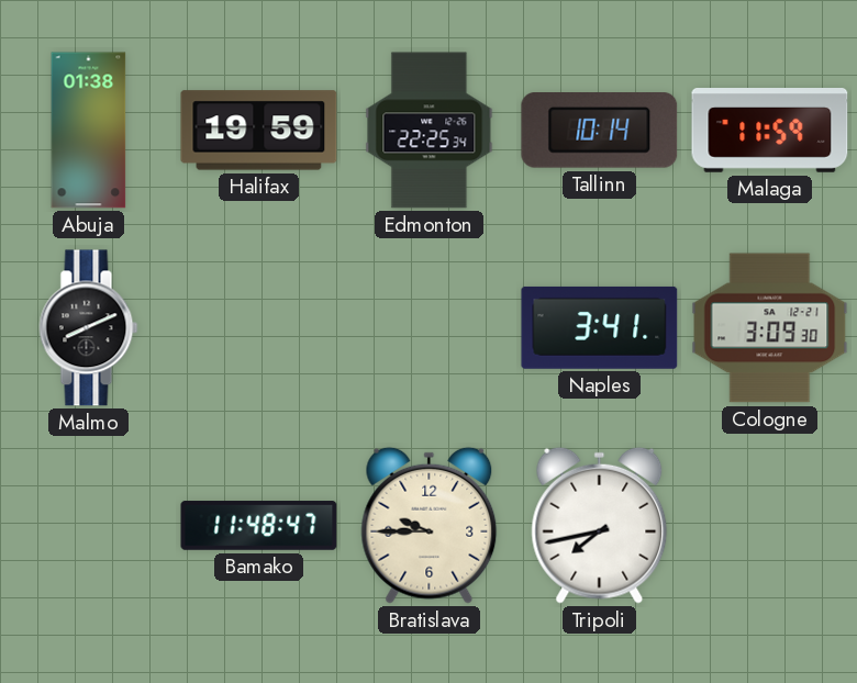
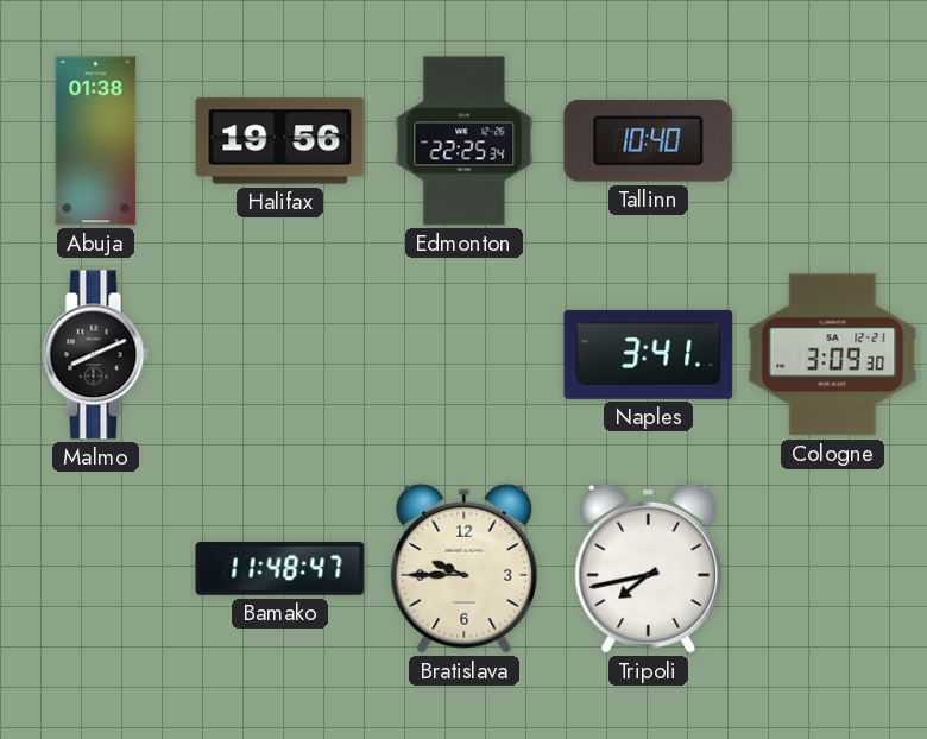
Halifax: 19:59 -> 19:56 (280, 141)
Tallinn: 10:14 -> 10:40 (649, 141)
Malaga: 11:59 -> none (770, 131)
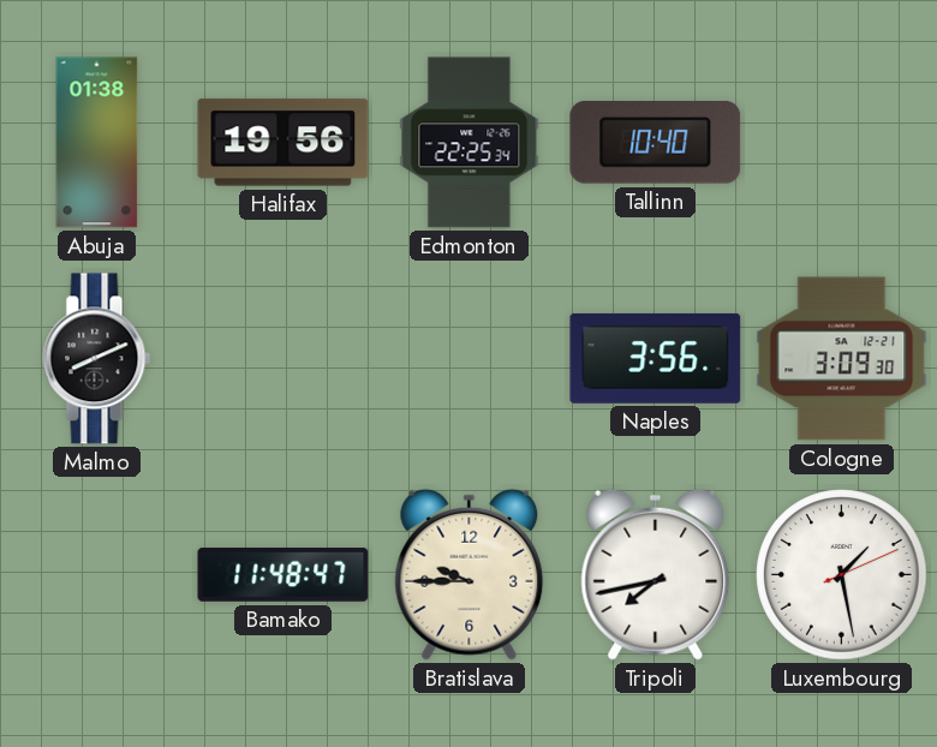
Naples: 3:41 -> 3:56 (656, 358)
Luxembourg: none -> 1:28 (842, 575)
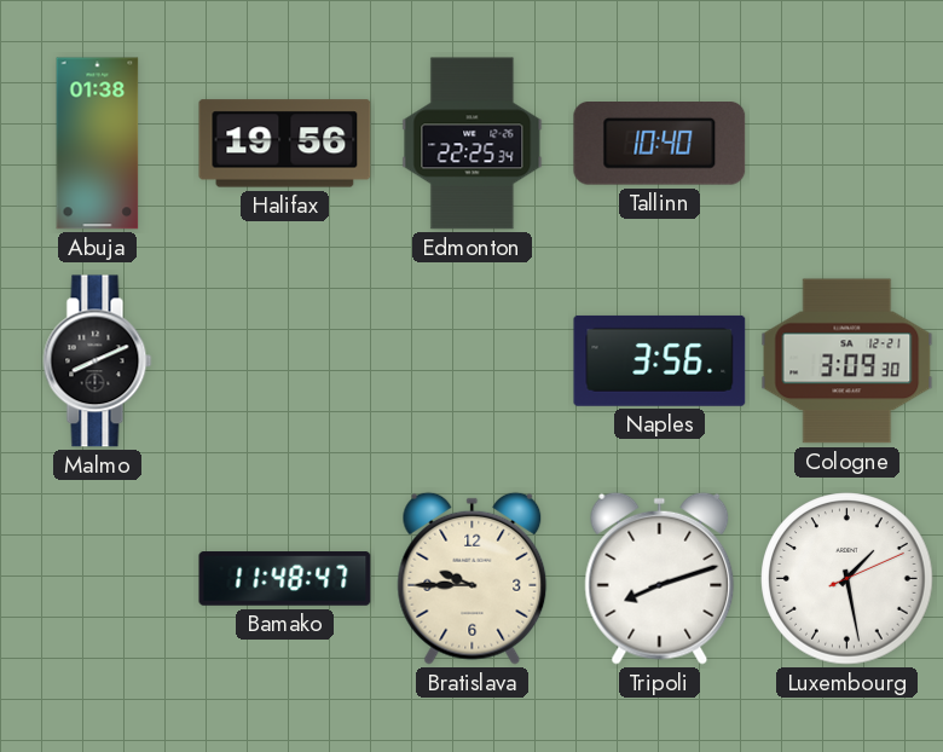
Tripoli: 7:43 -> 8:12 (660, 578)
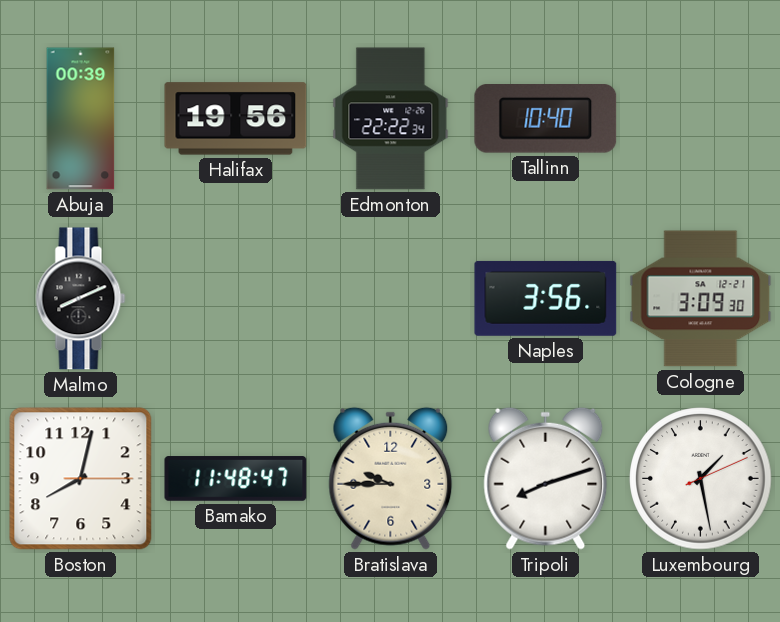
Abuja: 01:38 -> 00:39 (81, 119)
Edmonton: 22:25 -> 22:22 (391, 119)
Boston: none -> 8:02 (81, 479)
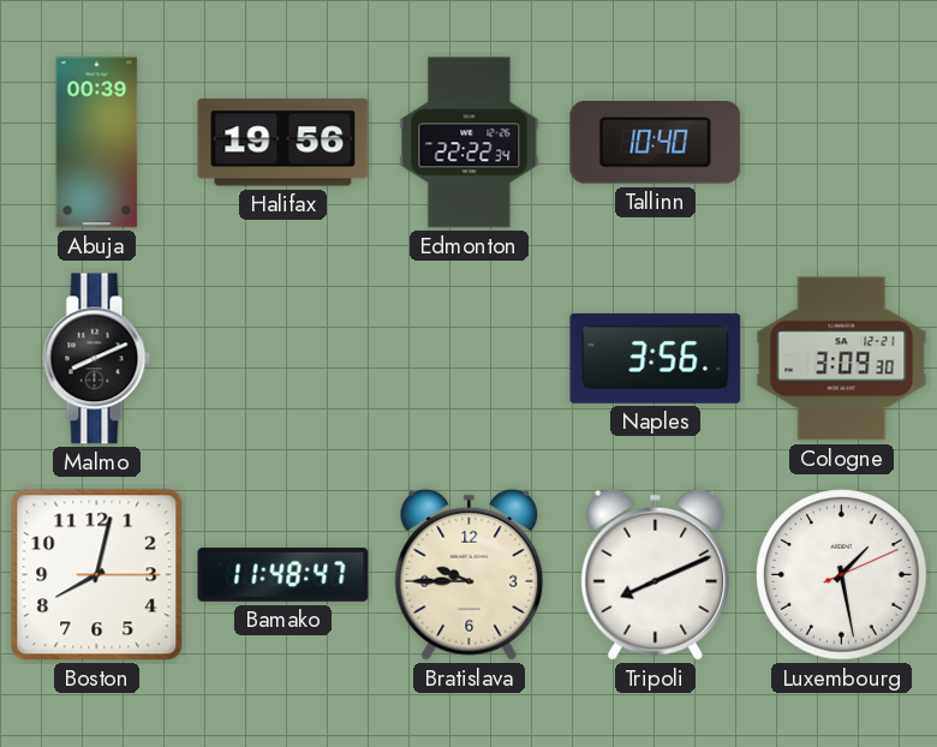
Tripoli: 8:12 -> 8:11 (656, 574)
